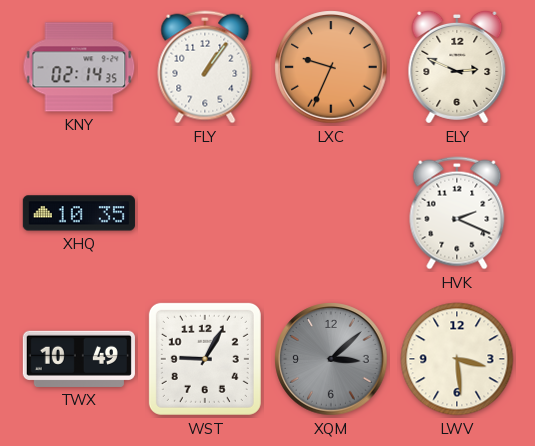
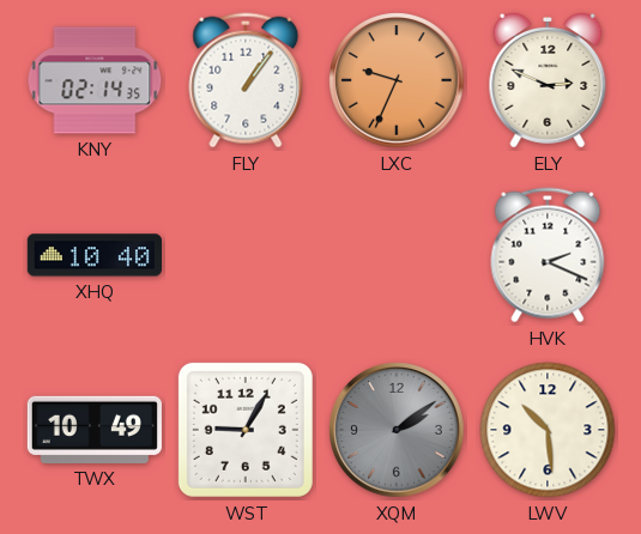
XHQ: 10:35 -> 10:40 (95, 255)
XQM: 3:08 -> 2:09 (397, 430)
LWV: 3:29 -> 10:29 (548, 430)
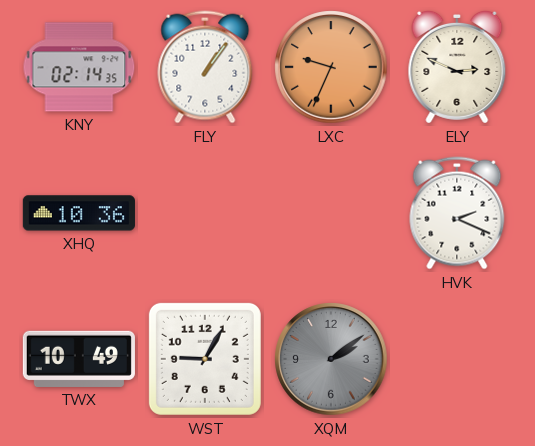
XHQ: 10:40 -> 10:36 (79, 213)
LWV: 10:29 -> none (548, 430)
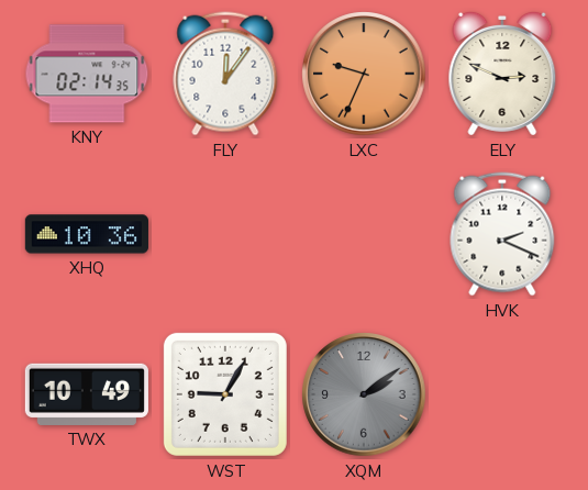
FLY: 1:06 -> 12:06 (225, 74)
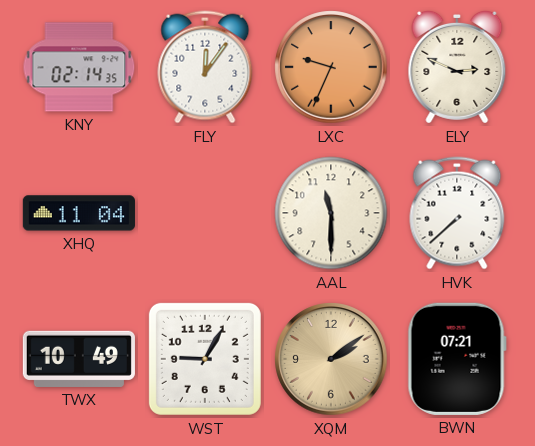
XHQ: 10:36 -> 11:04 (79, 213)
AAL: none -> 11:30 (331, 213)
HVK: 2:19 -> 7:38 (457, 213)
XQM dial: grey -> champagne (331, 359)
BWN: none -> 07:21 (457, 359)
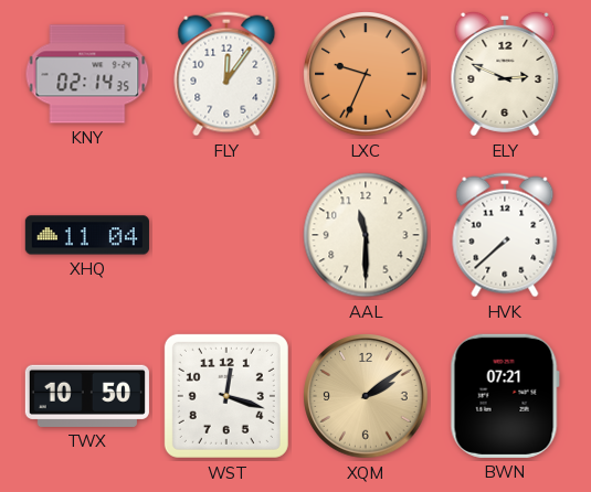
TWX: 10:49 -> 10:50 (87, 396)
WST: 9:05 -> 12:18 (226, 396)
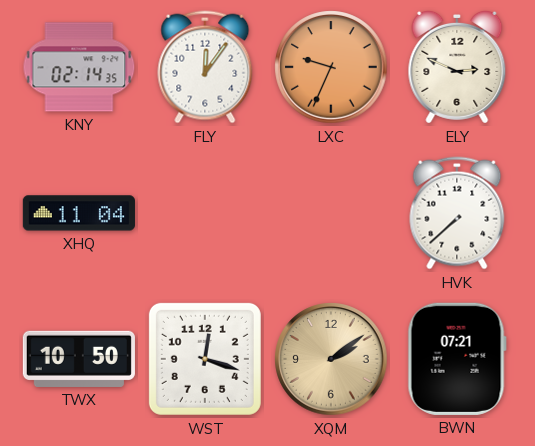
AAL: 11:30 -> none (366, 235)
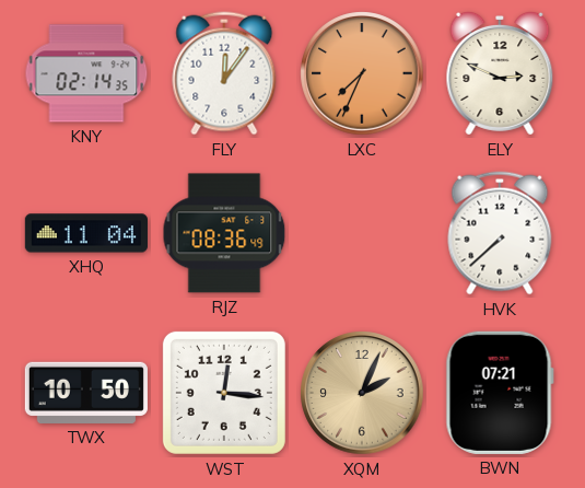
LXC: 9:34 -> 7:34 (362, 73)
RJZ: none -> 08:36 (224, 233)
WST: 12:18 -> 12:16 (224, 393)
XQM: 2:09 -> 2:04 (362, 393)
